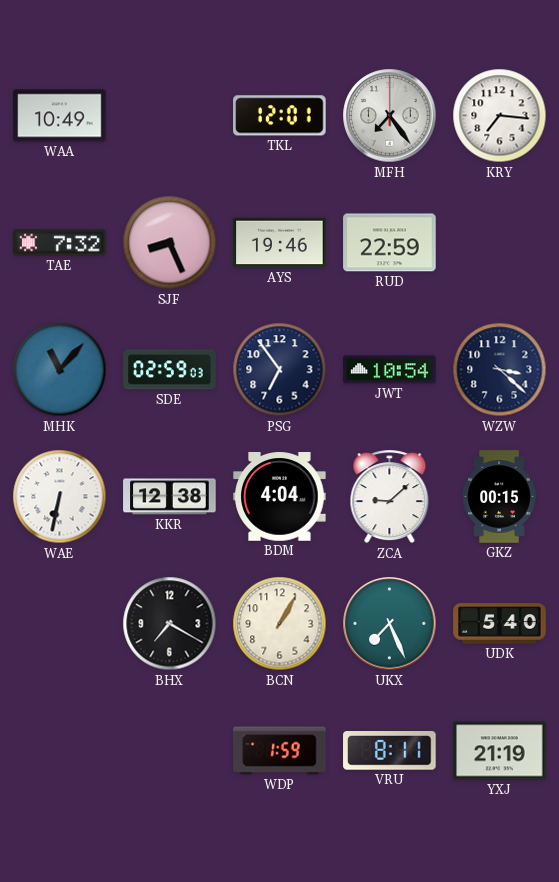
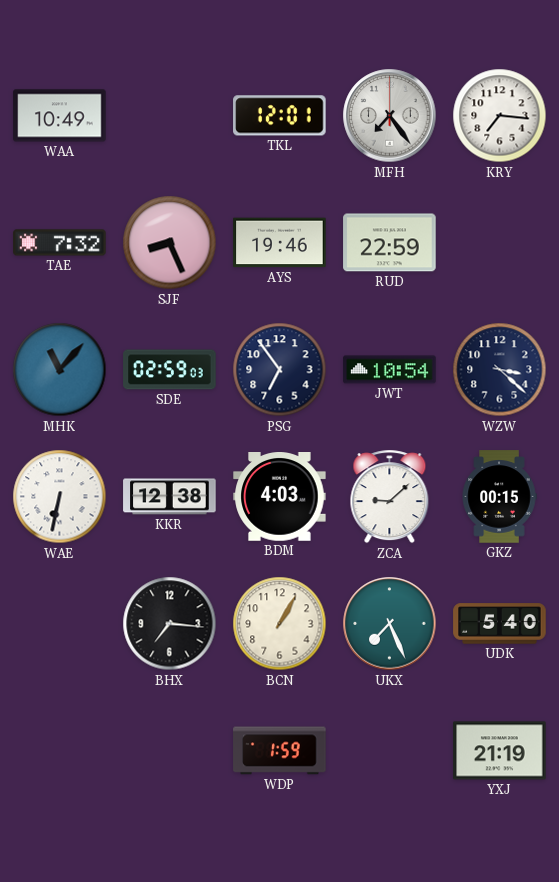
BDM: 4:04 -> 4:03 (280, 497)
BHX: 7:20 -> 7:16 (170, 624)
VRU: 8:11 -> none (390, 751)
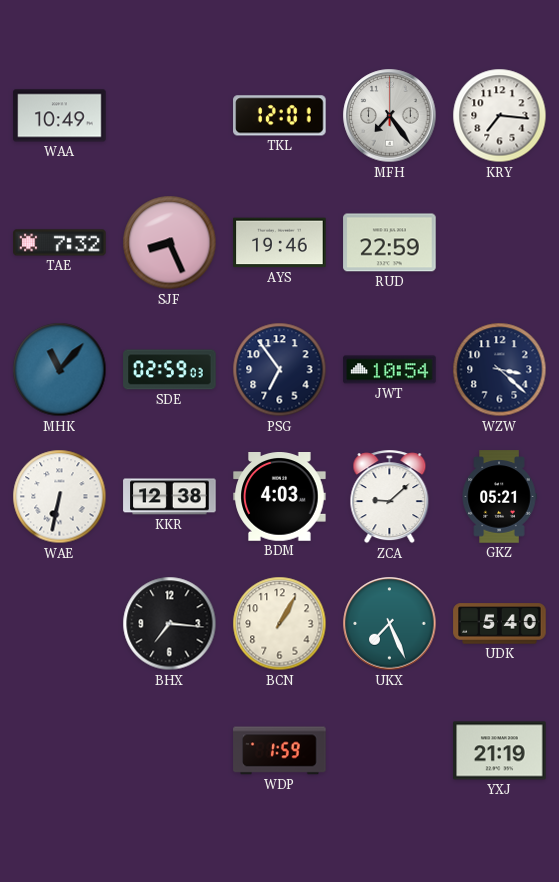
GKZ: 00:15 -> 05:21 (499, 497)
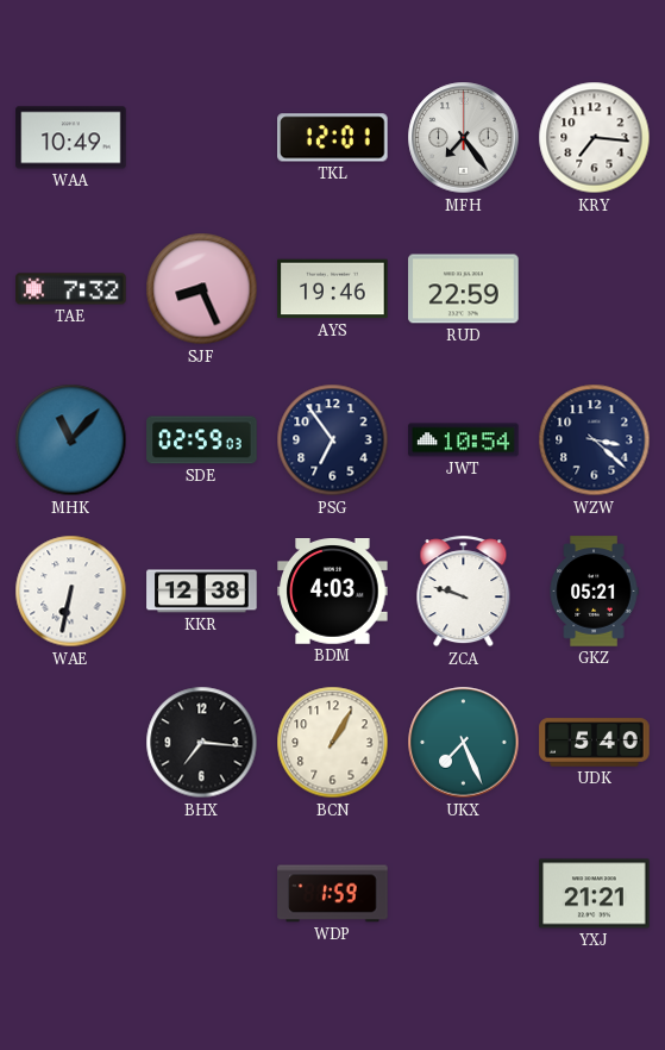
ZCA: 9:08 -> 9:48 (464, 592)
YXJ: 21:19 -> 21:21 (595, 894)
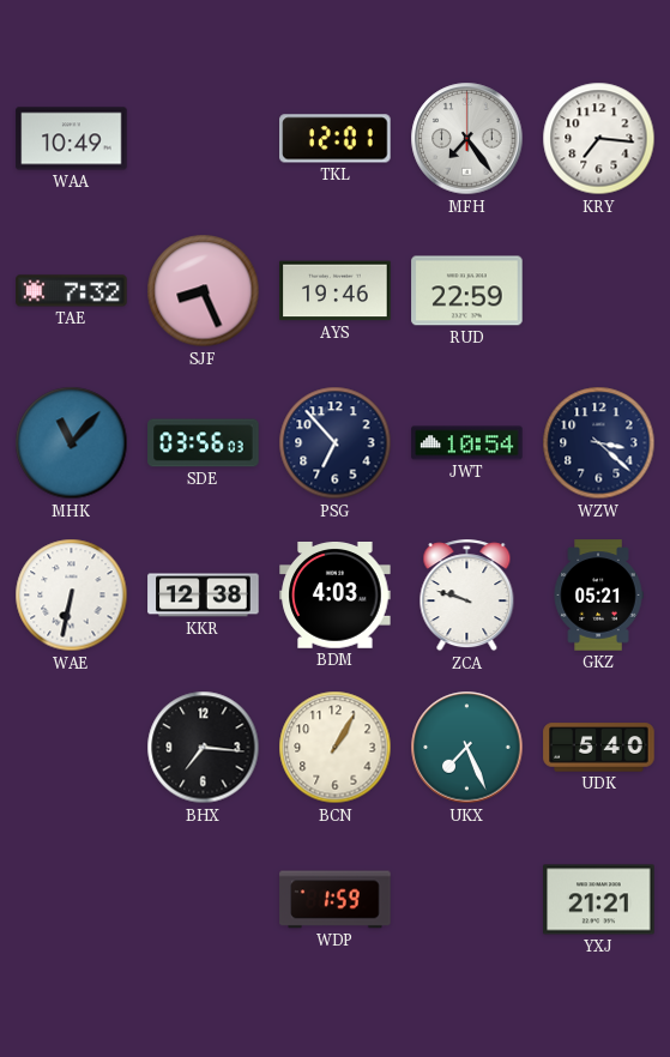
SDE: 02:59 -> 03:56 (204, 443)
PSG: 6:54 -> 6:53 (336, 443)
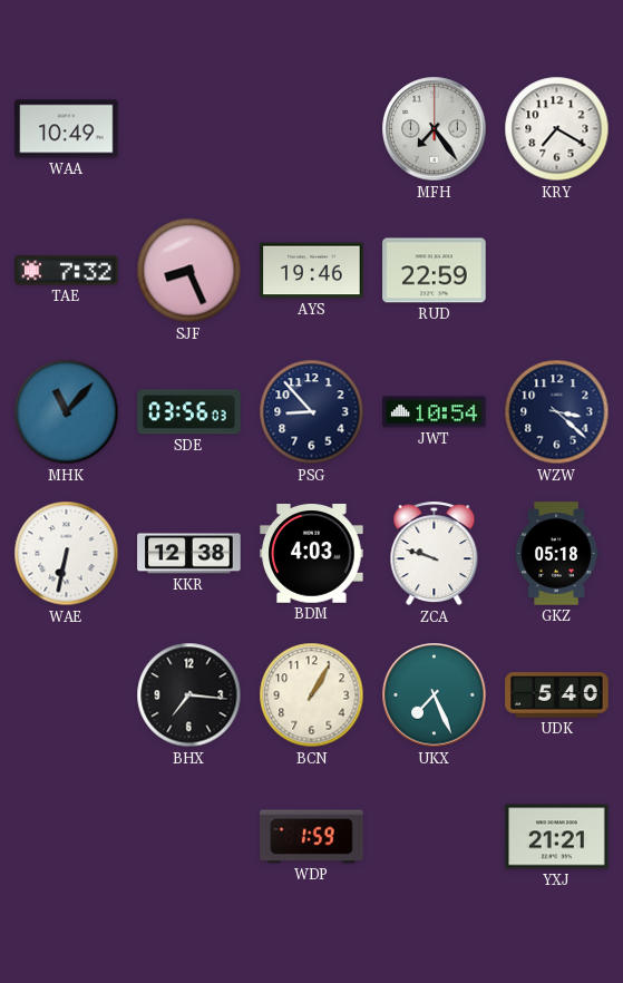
TKL: 12:01 -> none (336, 139)
KRY: 7:16 -> 7:20 (557, 129)
PSG: 6:53 -> 8:53 (312, 412)
GKZ: 05:21 -> 05:18 (556, 554)
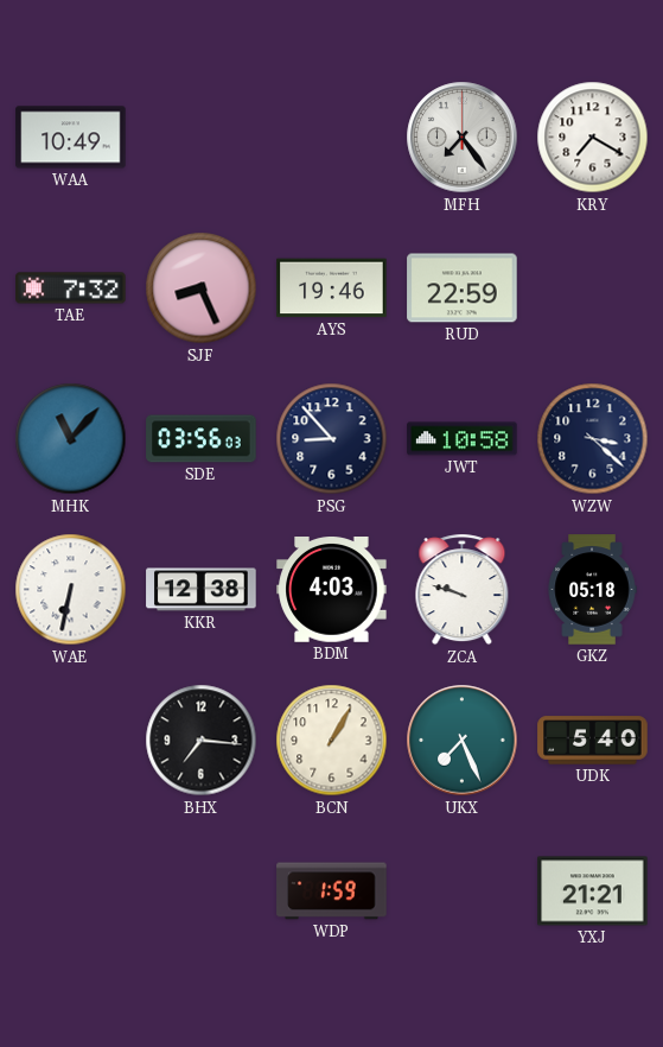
JWT: 10:54 -> 10:58 (463, 439)
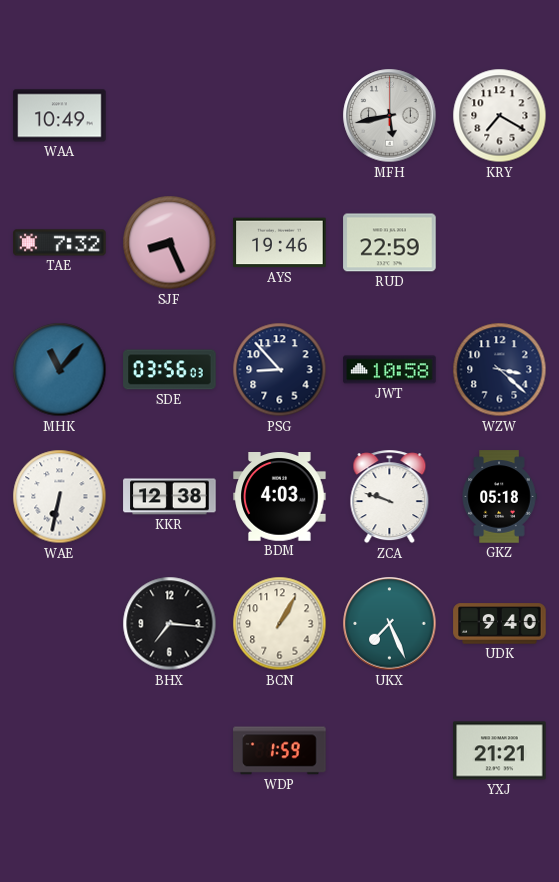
MFH: 7:24 -> 5:43 (390, 116)
UDK: 5:40 -> 9:40 (500, 624)
